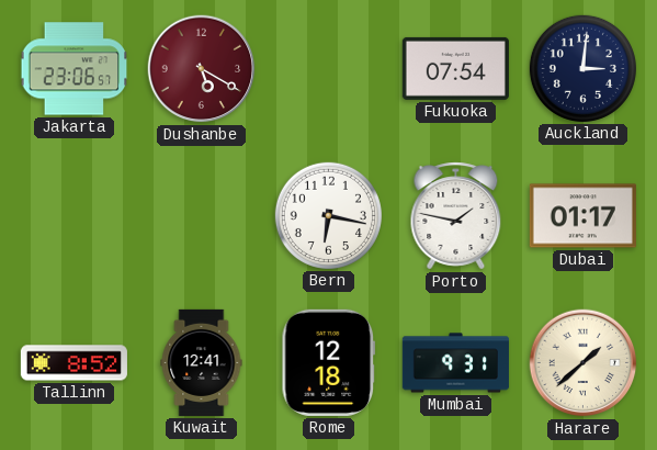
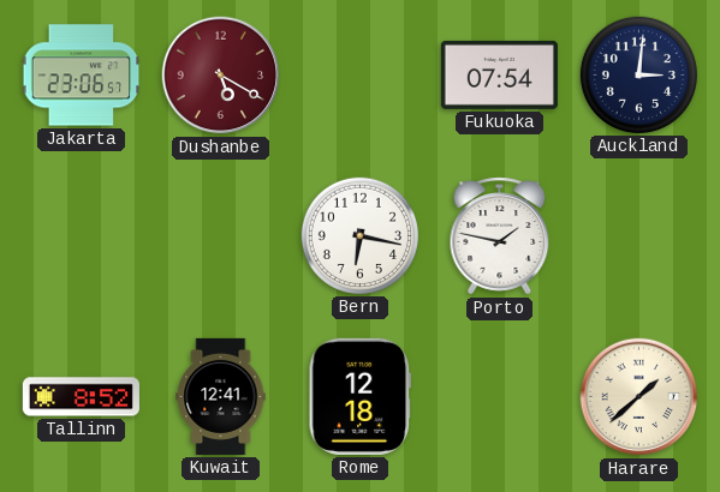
Dubai: 01:17 -> none (582, 216)
Mumbai: 9:31 -> none (455, 363)
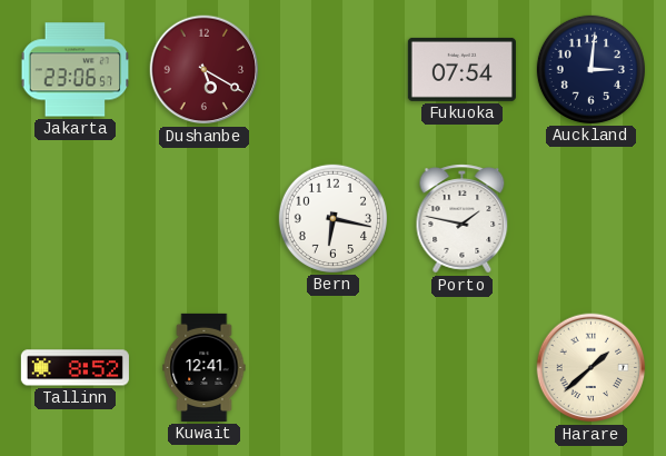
Rome: 12:18 -> none (361, 396)
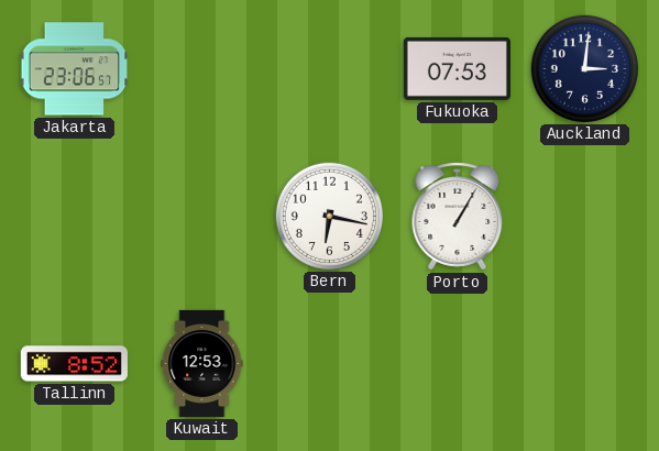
Dushanbe: 5:20 -> none (205, 70)
Fukuoka: 07:54 -> 07:53 (457, 68)
Porto: 1:47 -> 1:05 (458, 217)
Kuwait: 12:41 -> 12:53 (202, 363)
Harare: 1:38 -> none (592, 368)
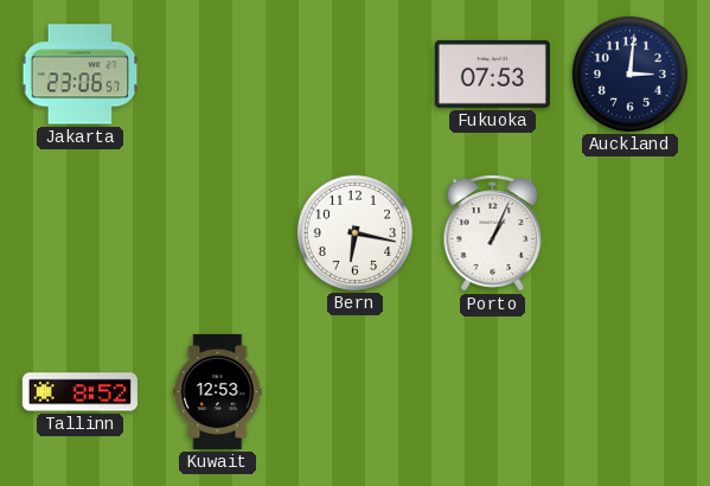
Porto: 1:05 -> 1:04 (493, 234)
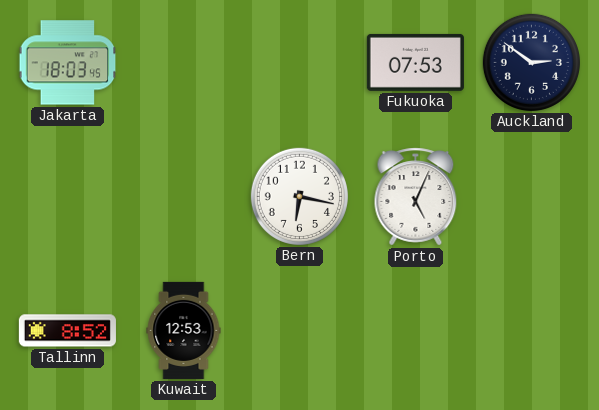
Jakarta: 23:06 -> 18:03 (68, 63)
Auckland: 3:01 -> 2:51 (531, 62)
Porto: 1:04 -> 5:04 (416, 197)
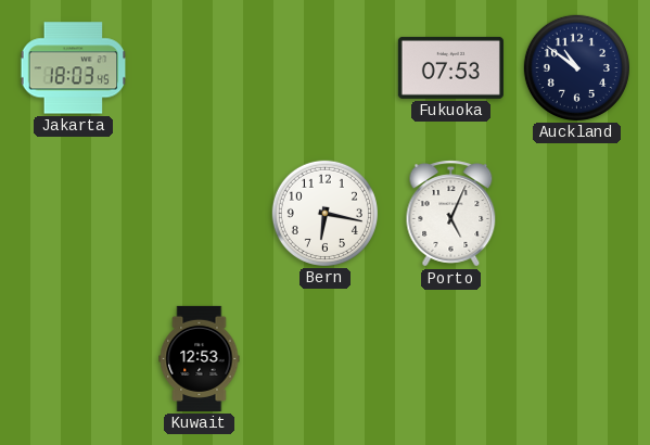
Auckland: 2:51 -> 10:51 (576, 67)
Tallinn: 8:52 -> none (67, 331)
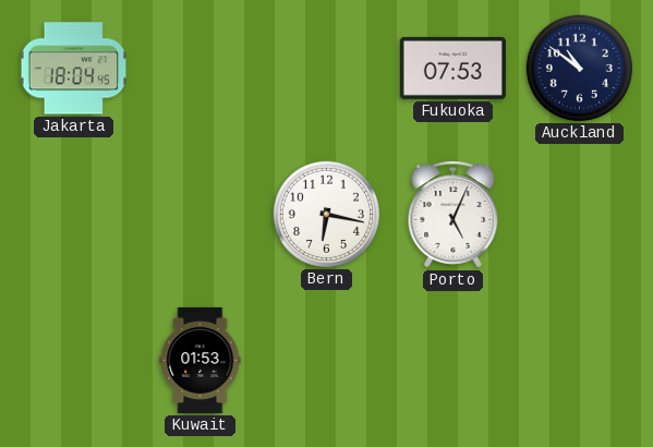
Jakarta: 18:03 -> 18:04 (74, 69)
Kuwait: 12:53 -> 01:53 (201, 360)
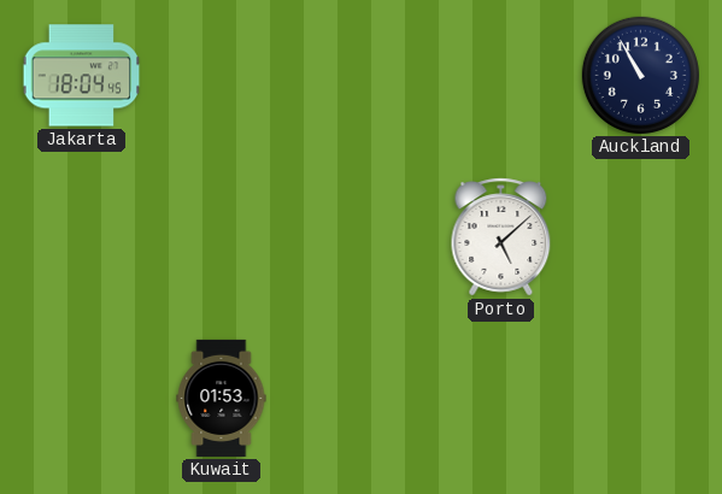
Fukuoka: 07:53 -> none (452, 68)
Auckland: 10:51 -> 10:55 (640, 75)
Bern: 6:17 -> none (326, 214)
Porto: 5:04 -> 5:08 (501, 237)
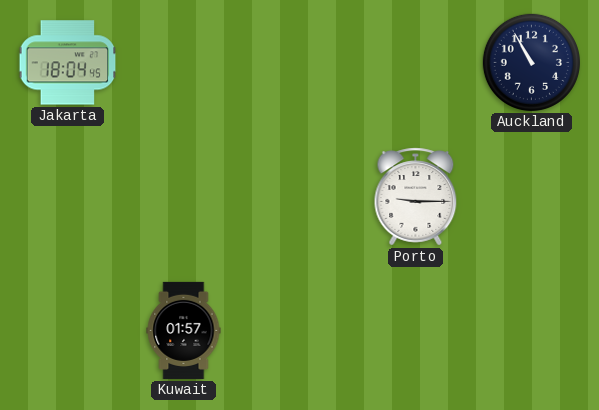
Porto: 5:08 -> 9:15 (416, 197)
Kuwait: 01:53 -> 01:57 (184, 330)
